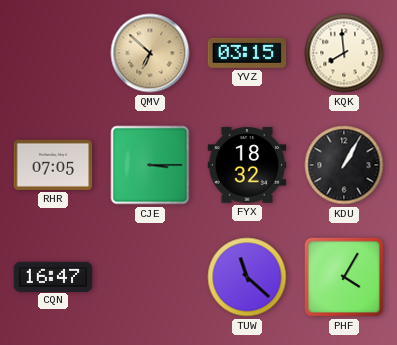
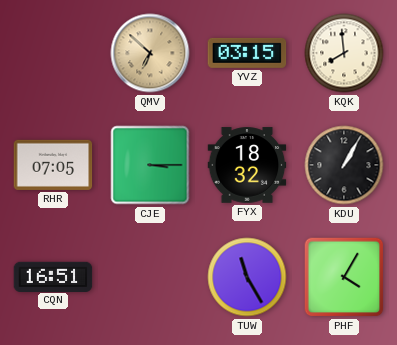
CQN: 16:47 -> 16:51 (53, 276)
TUW: 11:22 -> 11:25 (247, 277)
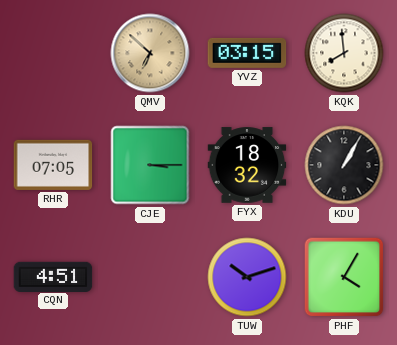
CQN: 16:51 -> 4:51 (53, 276)
TUW: 11:25 -> 10:12 (247, 277)
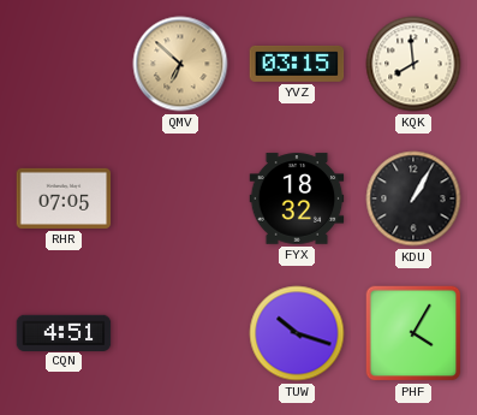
CJE: 3:15 -> none (150, 165)
TUW: 10:12 -> 10:18 (297, 333)
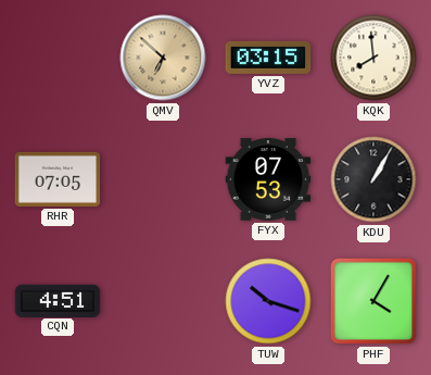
FYX: 18:32 -> 07:53 (268, 179)
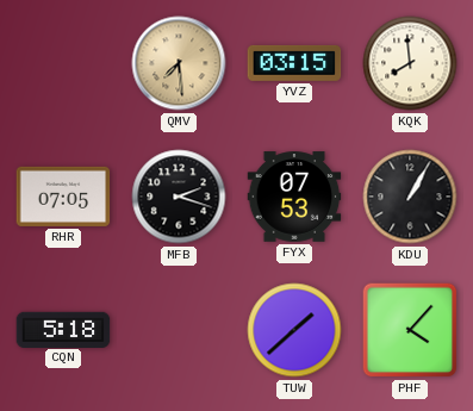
QMV: 6:52 -> 7:29 (179, 63)
MFB: none -> 2:18 (179, 197)
CQN: 4:51 -> 5:18 (63, 329)
TUW: 10:18 -> 1:38 (294, 330)
PHF: 4:05 -> 4:07 (410, 330)
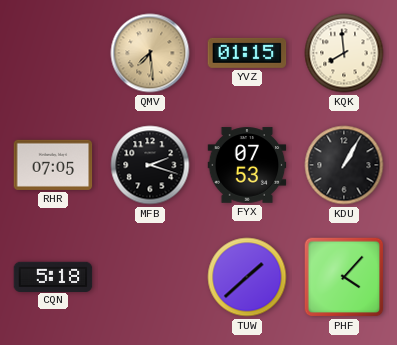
YVZ: 03:15 -> 01:15 (247, 53)
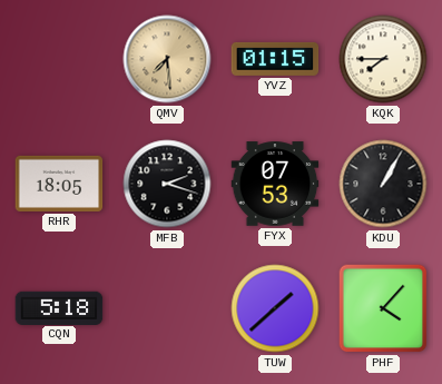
KQK: 7:59 -> 7:45 (383, 59)
RHR: 07:05 -> 18:05 (59, 184)
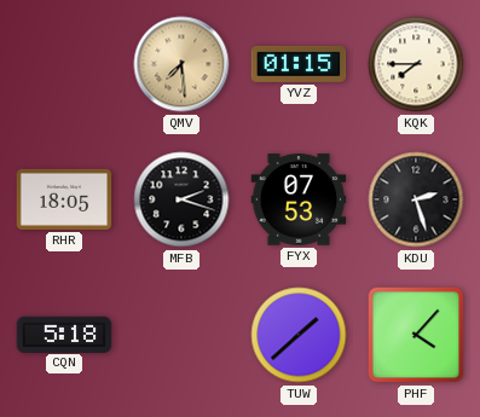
KDU: 1:05 -> 2:27 (416, 199)
